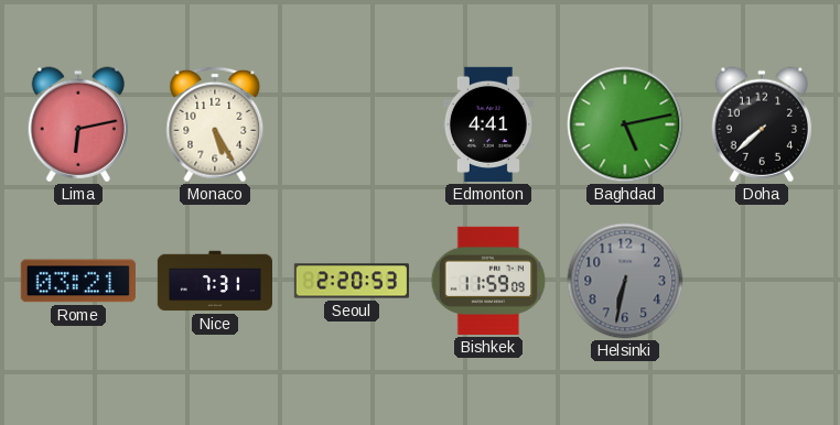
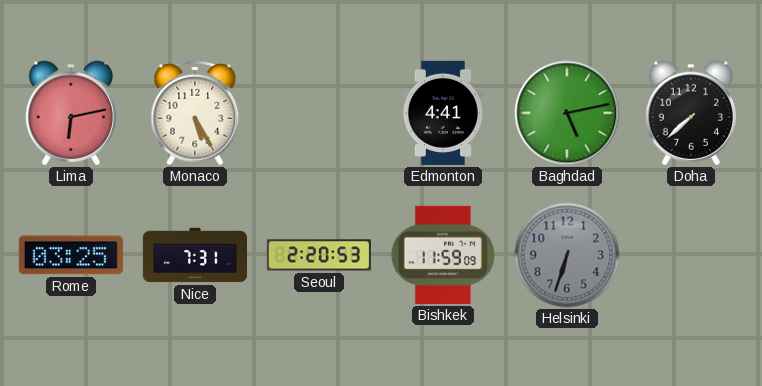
Rome: 03:21 -> 03:25 (71, 255)
Helsinki: 6:32 -> 6:33 (567, 255)
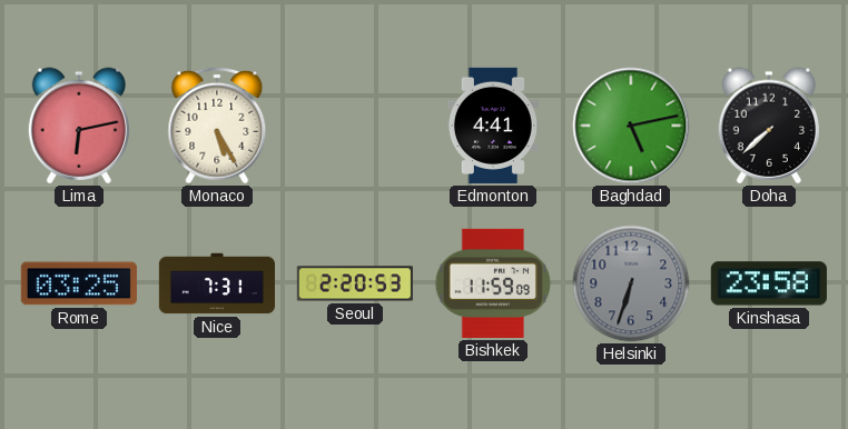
Kinshasa: none -> 23:58 (769, 283)
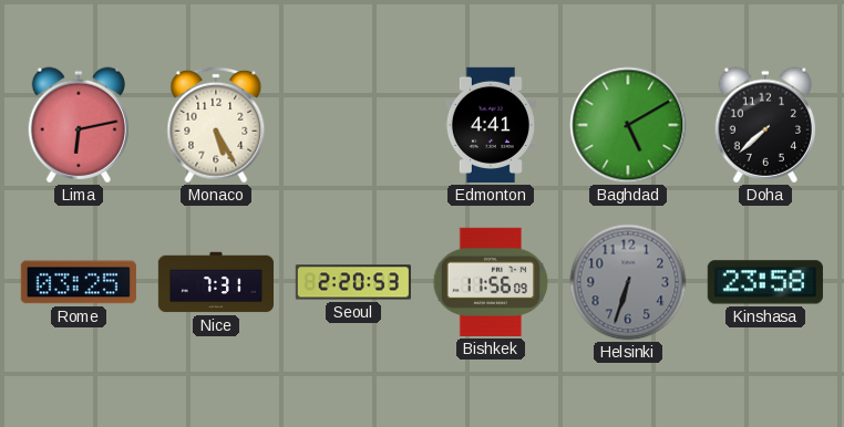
Baghdad: 5:13 -> 5:10 (628, 125)
Bishkek: 11:59 -> 11:56 (491, 282)
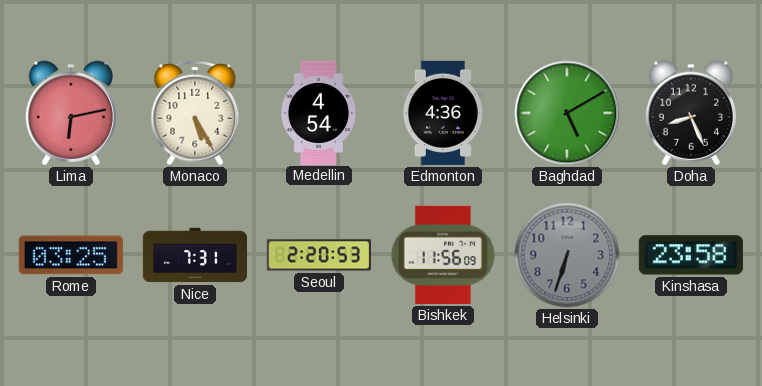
Medellin: none -> 4:54 (318, 112)
Edmonton: 4:41 -> 4:36 (443, 113)
Doha: 7:38 -> 8:26 (690, 113)
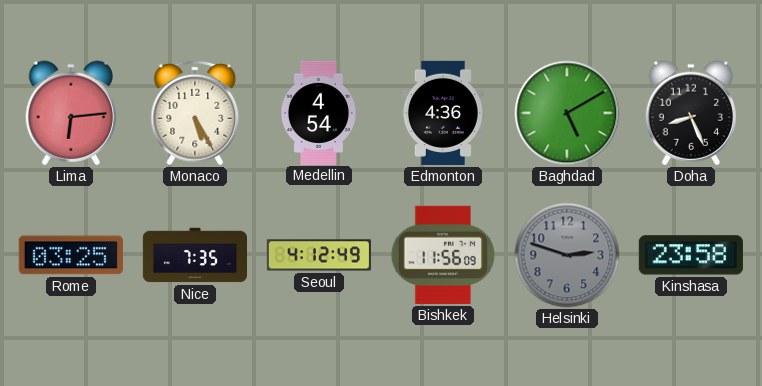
Lima: 6:13 -> 6:14 (70, 113)
Nice: 7:31 -> 7:35 (194, 255)
Seoul: 2:20 -> 4:12 (319, 255)
Helsinki: 6:33 -> 2:48 (567, 255)
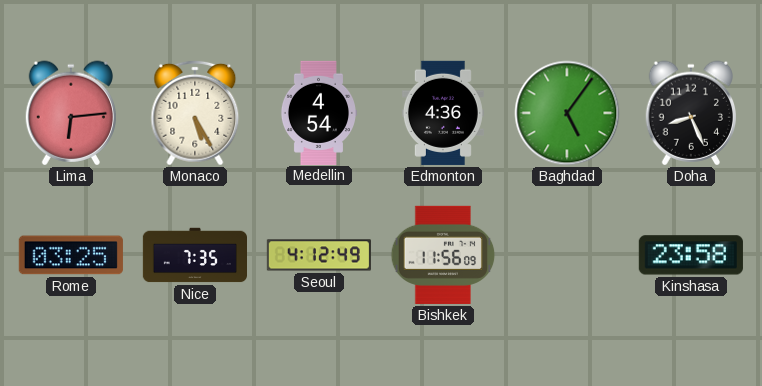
Baghdad: 5:10 -> 5:06 (567, 113)
Helsinki: 2:48 -> none (567, 255)
